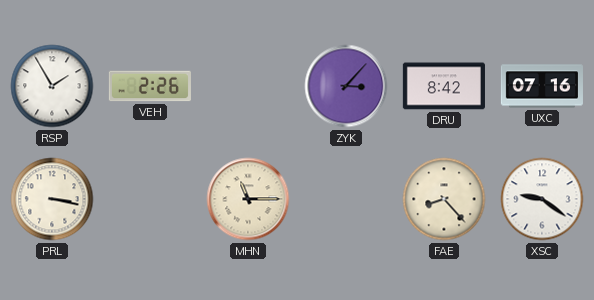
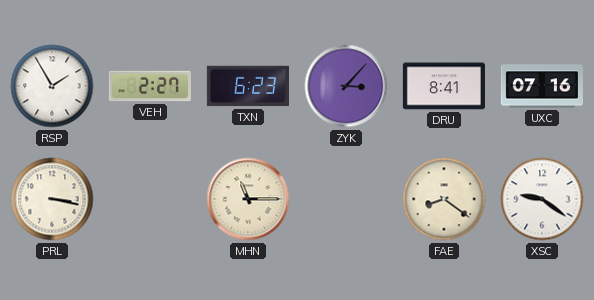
VEH: 2:26 -> 2:27 (150, 86)
TXN: none -> 6:23 (248, 86)
DRU: 8:42 -> 8:41 (444, 86)
FAE: 8:23 -> 8:21 (444, 199)
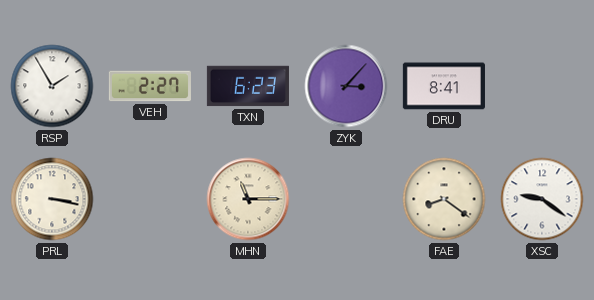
UXC: 07:16 -> none (542, 86)
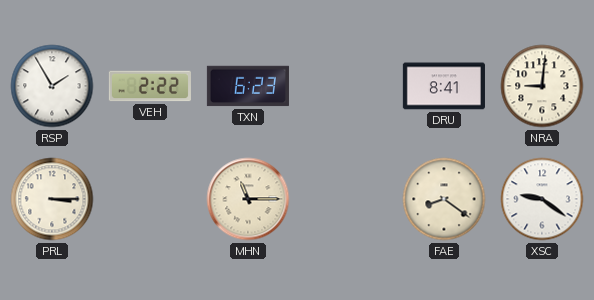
VEH: 2:27 -> 2:22 (150, 86)
ZYK: 3:07 -> none (346, 86)
NRA: none -> 9:01 (542, 86)
PRL: 3:17 -> 3:15 (52, 199)
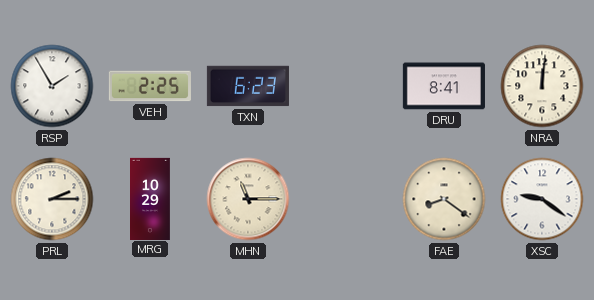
VEH: 2:22 -> 2:25 (150, 86)
NRA: 9:01 -> 12:01 (542, 86)
PRL: 3:15 -> 2:15 (52, 199)
MRG: none -> 10:29 (151, 198)
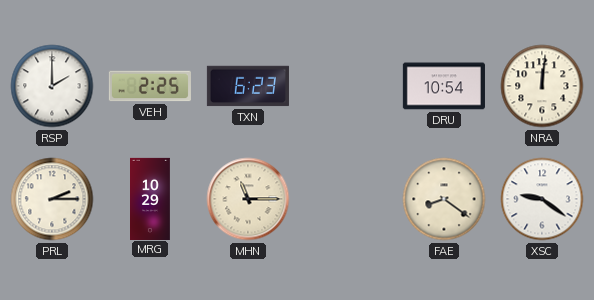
RSP: 1:55 -> 2:00 (52, 86)
DRU: 8:41 -> 10:54 (444, 86)
